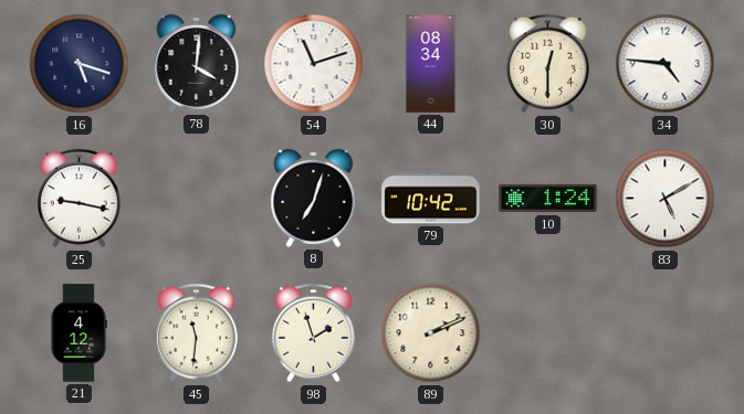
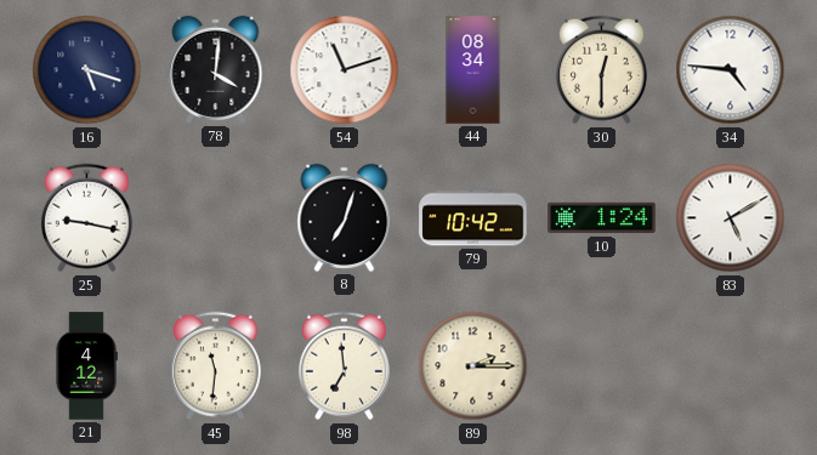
98: 1:57 -> 6:59 (344, 366)
89: 2:11 -> 2:15 (473, 366)
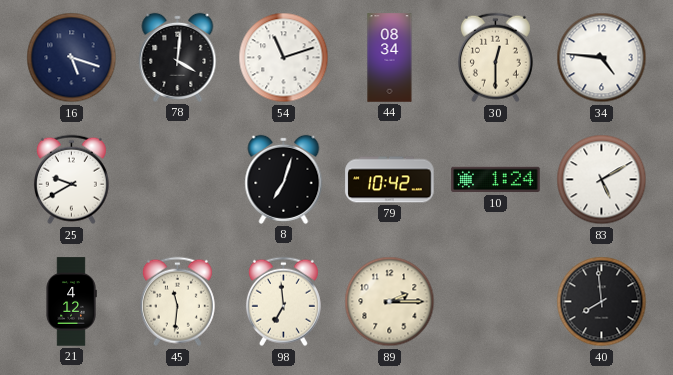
25: 9:17 -> 9:40 (71, 180)
40: none -> 7:59 (602, 302)
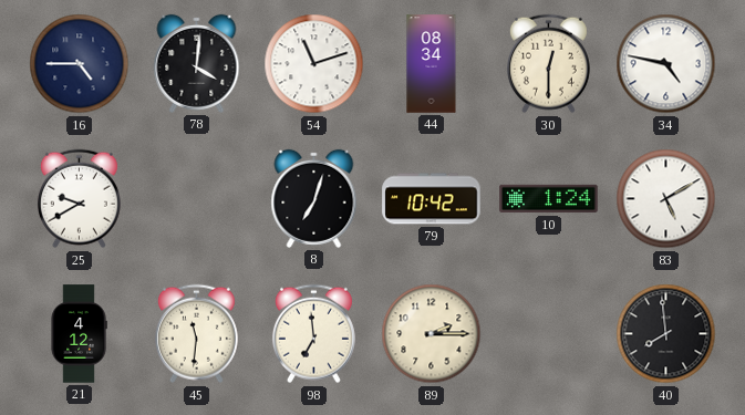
16: 5:18 -> 4:45 (80, 64)
34: 4:46 -> 4:47 (666, 64)
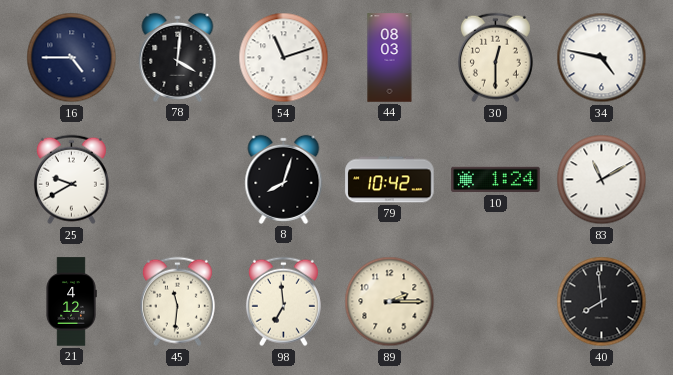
44: 08:34 -> 08:03 (390, 58)
8: 7:03 -> 8:03 (284, 179)
83: 5:10 -> 11:10 (602, 180)
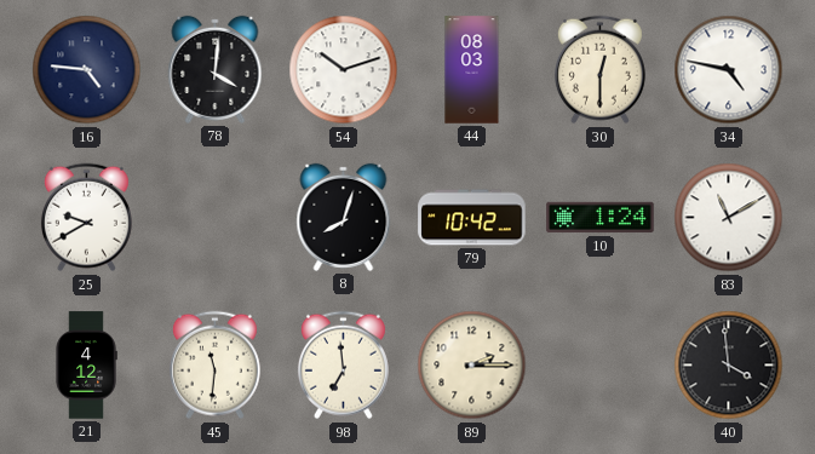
16: 4:45 -> 4:46 (87, 70)
54: 11:12 -> 10:12 (344, 70)
40: 7:59 -> 3:59 (729, 366)
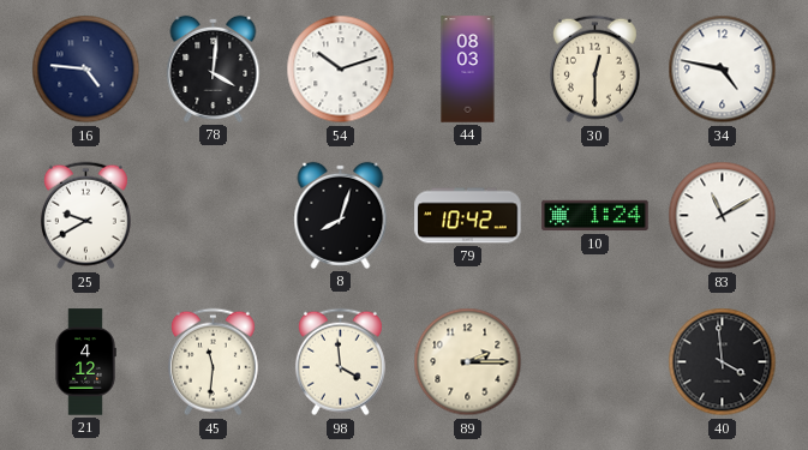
98: 6:59 -> 3:59 (340, 362)
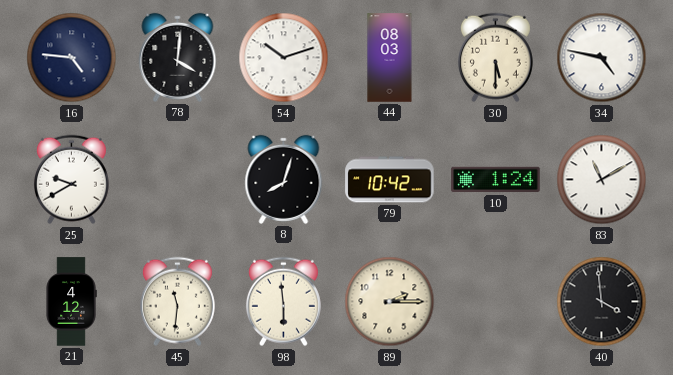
30: 12:30 -> 5:30 (495, 58)
98: 3:59 -> 5:59 (283, 302)
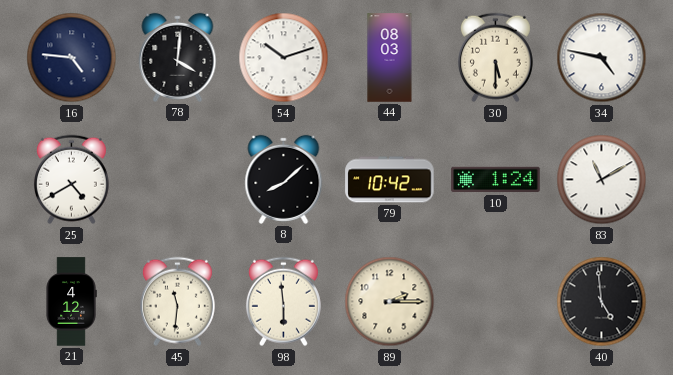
25: 9:40 -> 4:40 (71, 180)
8: 8:03 -> 8:08 (284, 179)
40: 3:59 -> 4:59 (602, 302)
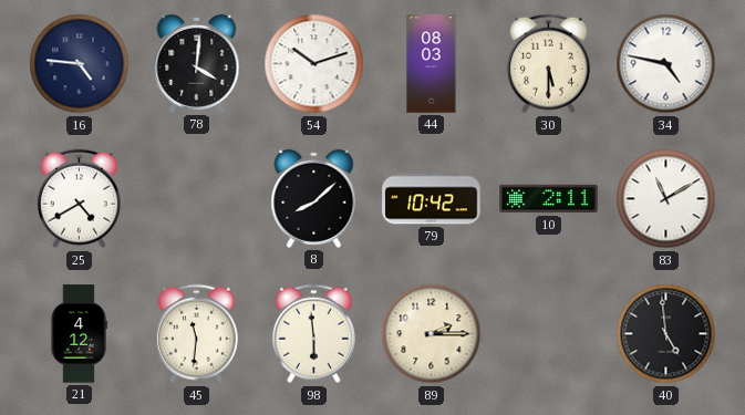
10: 1:24 -> 2:11 (549, 199)
